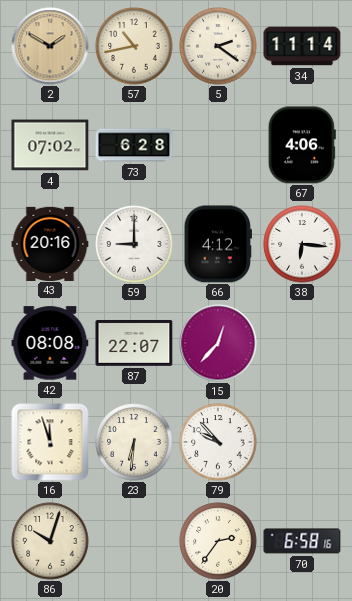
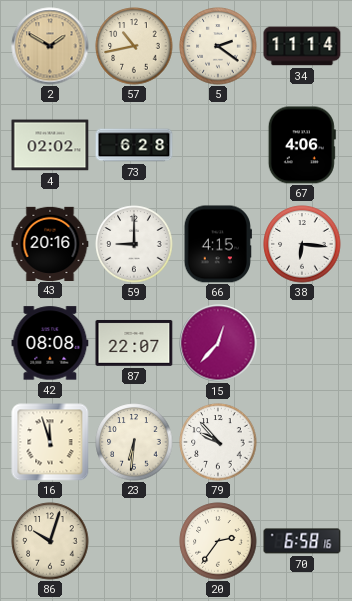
4: 07:02 -> 02:02 (50, 145)
66: 4:12 -> 4:15 (218, 244)
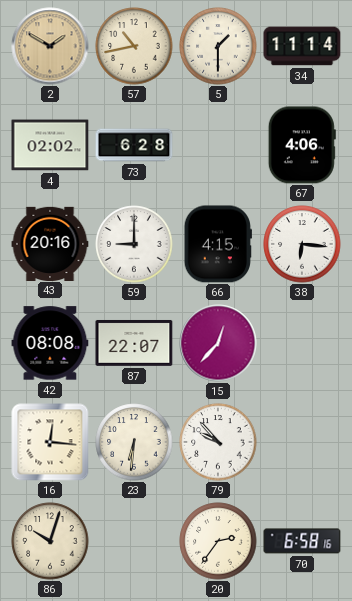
5: 2:21 -> 1:30 (218, 46)
16: 11:57 -> 12:16 (50, 442)
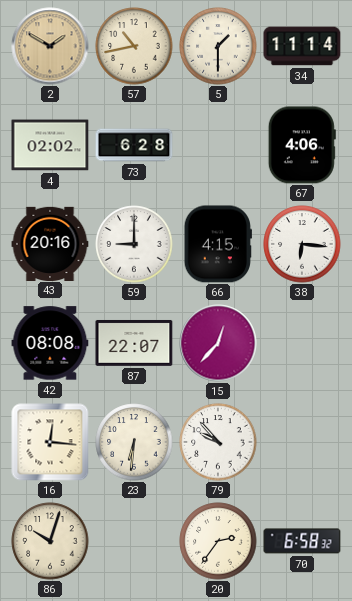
70: 6:58:16 -> 6:58:32 (302, 541)
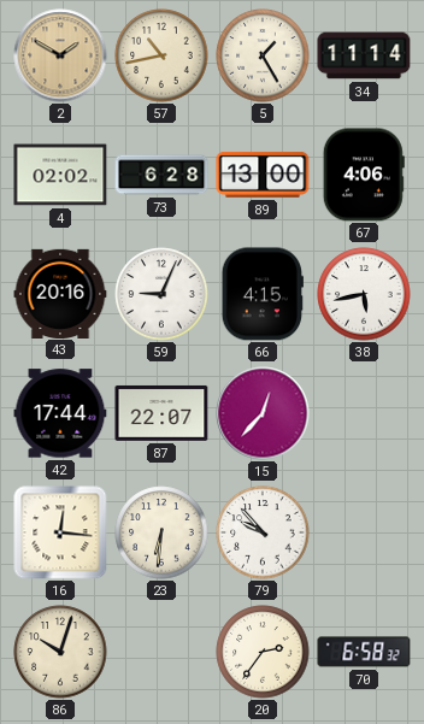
5: 1:30 -> 1:25 (263, 55)
89: none -> 13:00 (263, 175)
59: 9:00 -> 9:04 (161, 294)
38: 6:16 -> 5:43 (364, 294)
42: 08:08 -> 17:44 (60, 413)
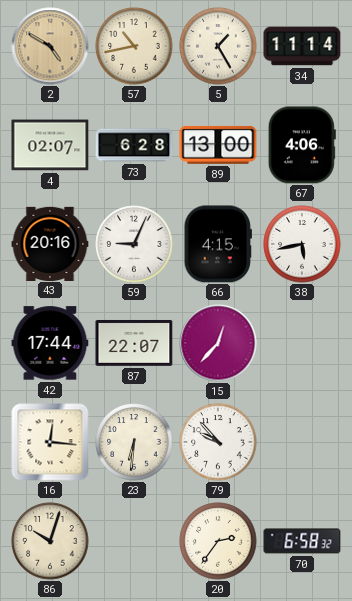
2: 1:50 -> 4:50 (50, 46)
4: 02:02 -> 02:07 (50, 145)
